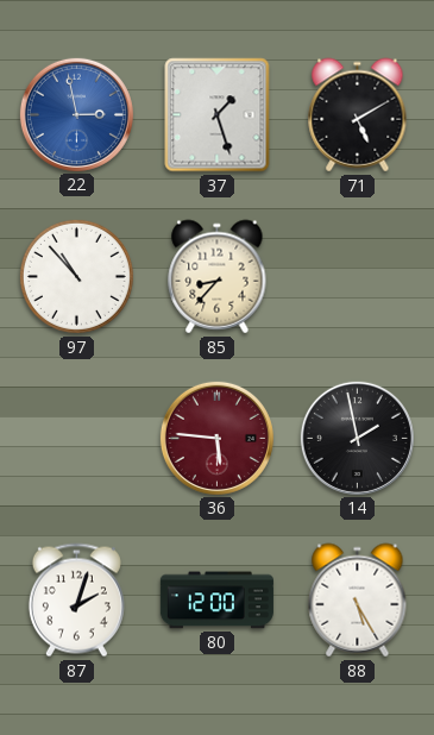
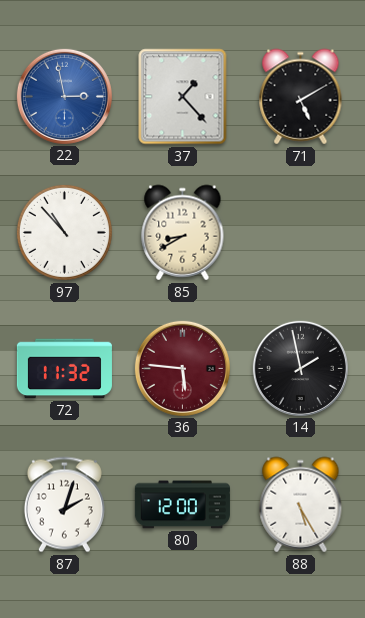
37: 1:27 -> 1:23 (183, 97)
85: 8:37 -> 8:40 (183, 233)
72: none -> 11:32 (64, 369)
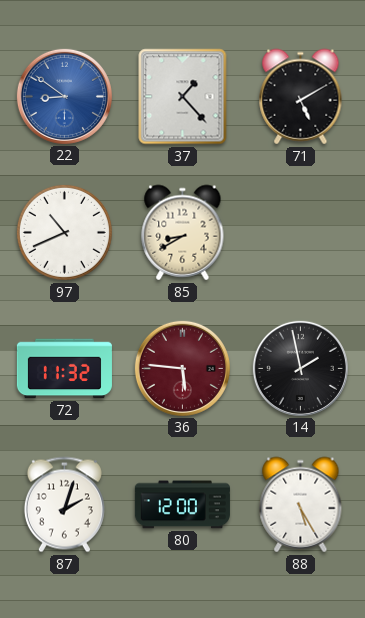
22: 2:58 -> 8:51 (64, 96)
97: 10:53 -> 10:41 (64, 232)
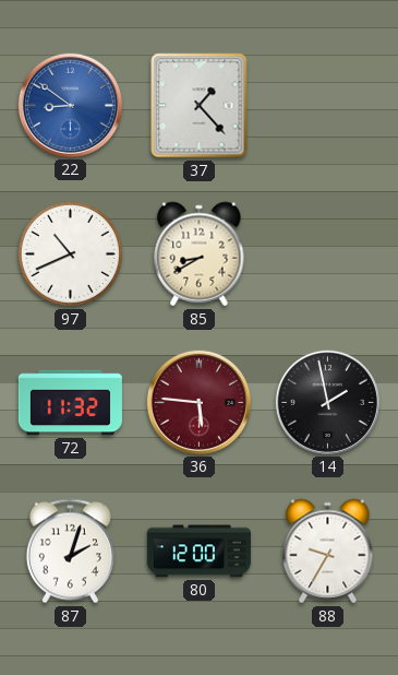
71: 5:10 -> none (301, 97)
88: 5:25 -> 9:35 (328, 552)
